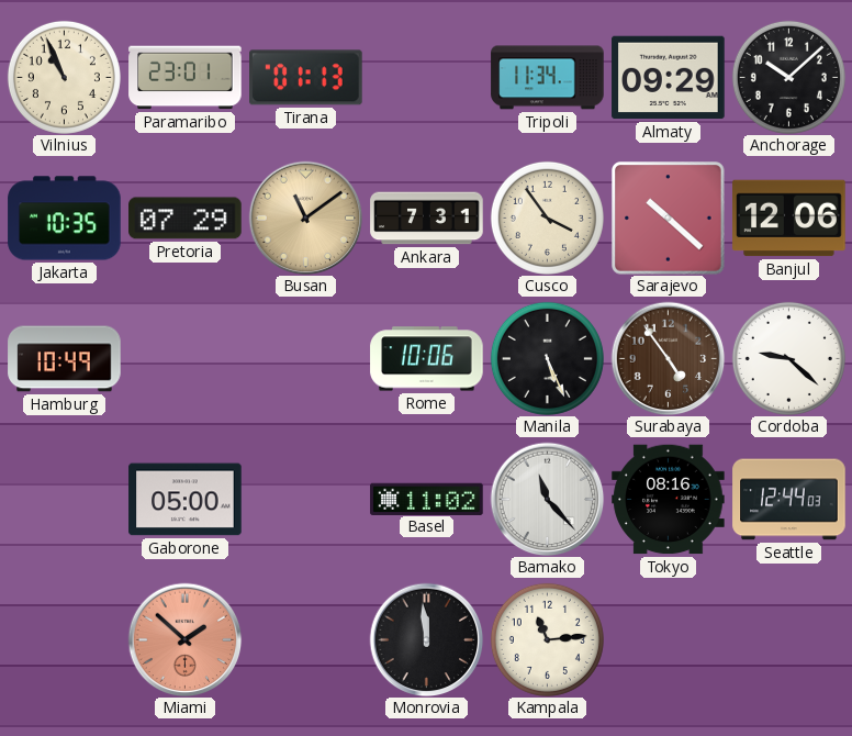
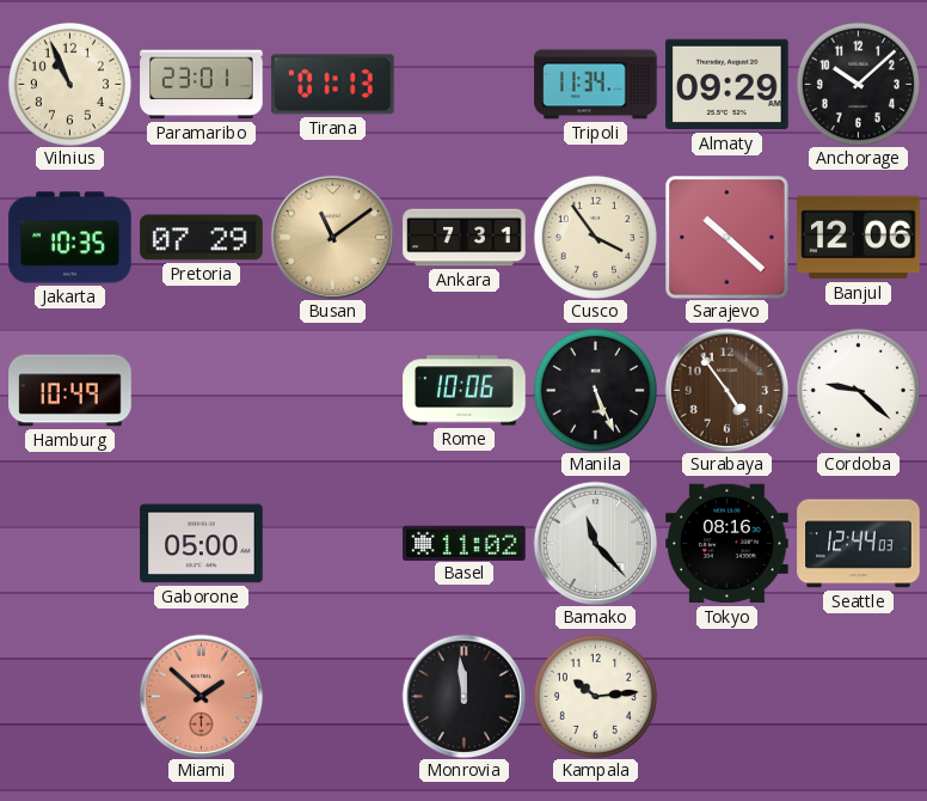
Kampala: 11:14 -> 10:14 (595, 696)
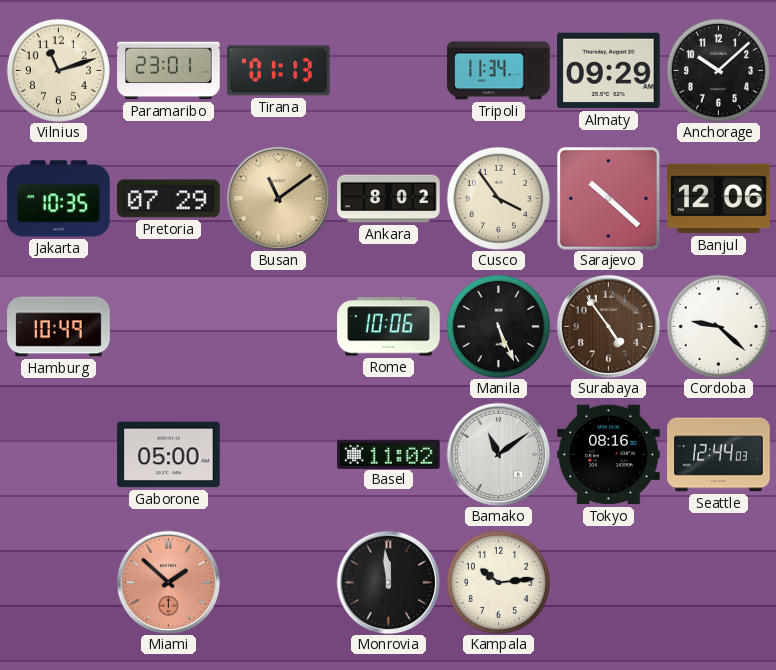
Vilnius: 10:56 -> 11:12 (58, 70)
Ankara: 7:31 -> 8:02 (389, 199)
Bamako: 11:23 -> 11:09 (498, 454)
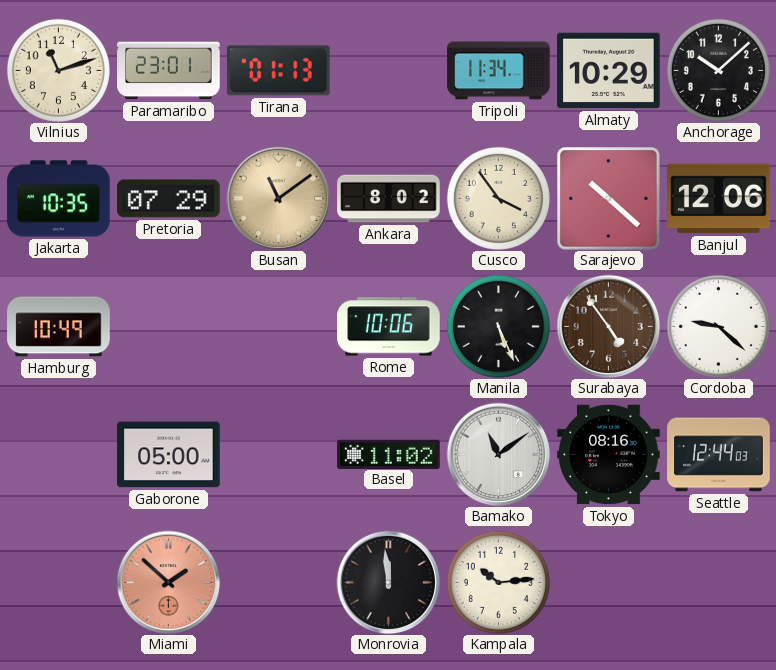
Almaty: 09:29 -> 10:29 (609, 71)
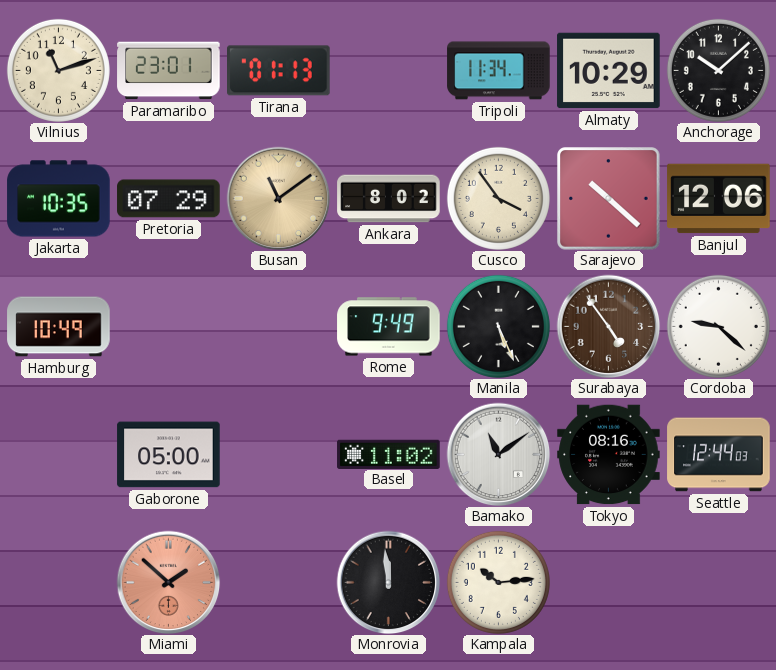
Rome: 10:06 -> 9:49 (389, 327)
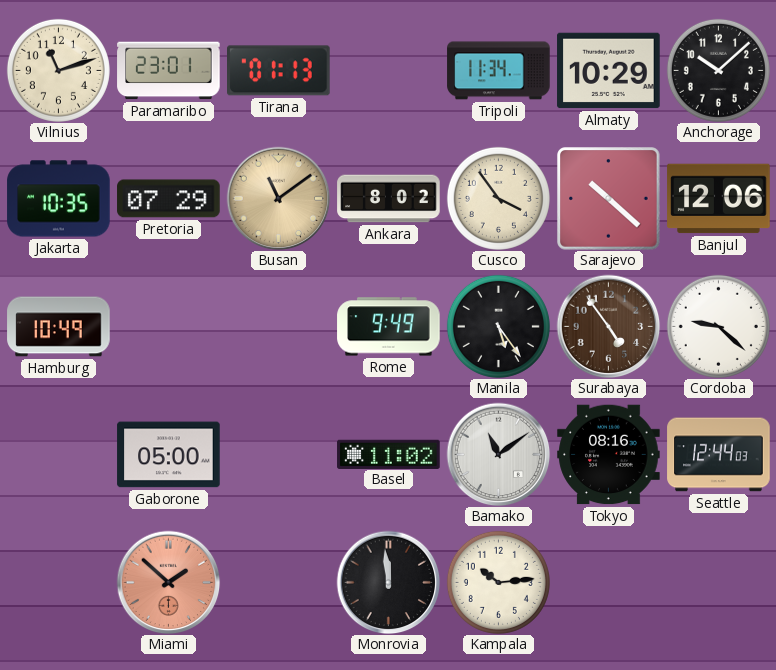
Manila: 5:26 -> 5:24 (498, 326)
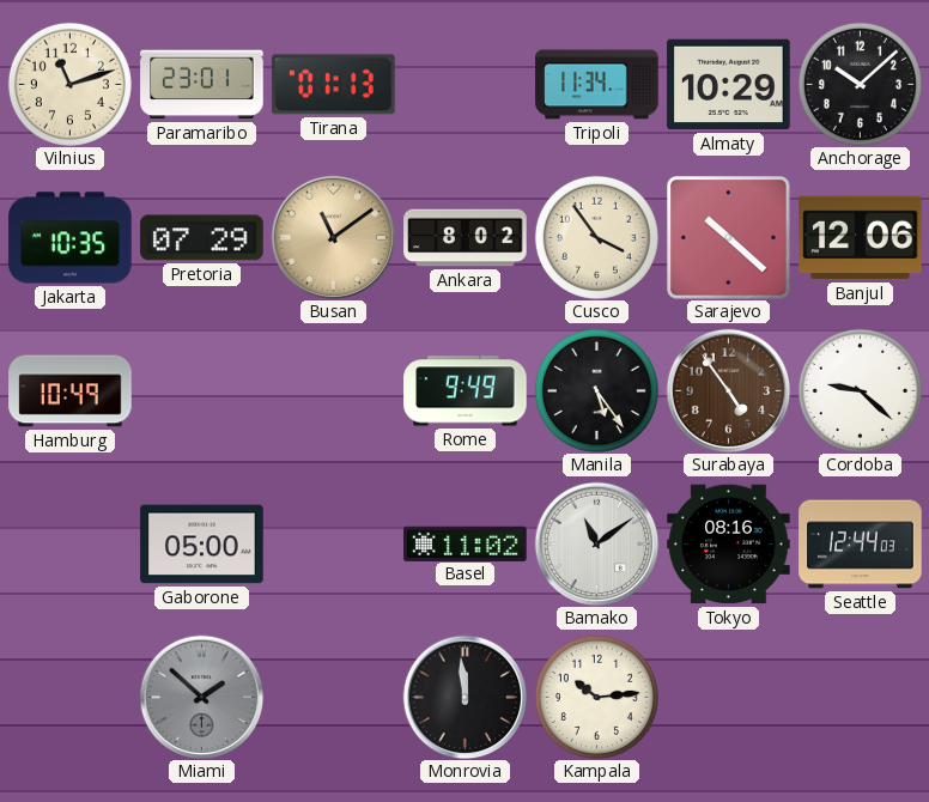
Miami dial: salmon -> grey (201, 697)
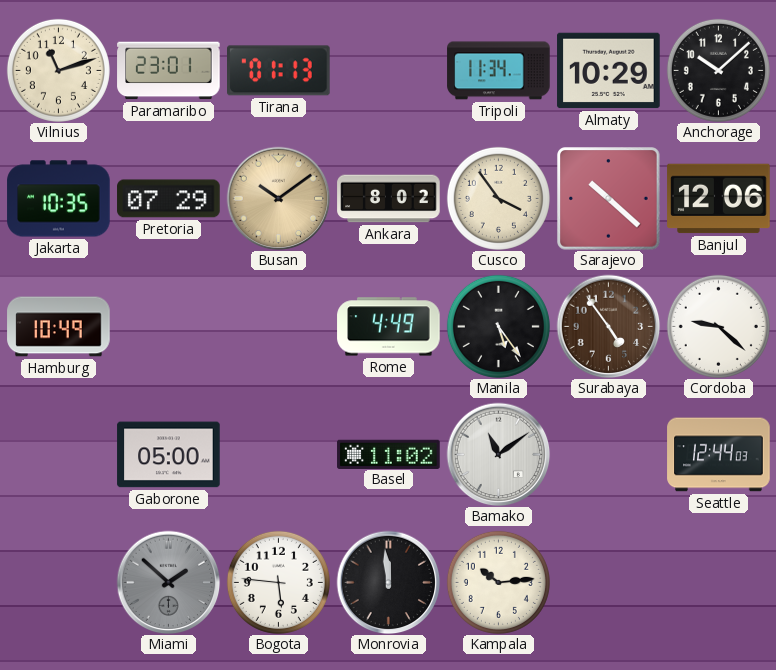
Busan: 11:09 -> 10:09 (278, 198)
Rome: 9:49 -> 4:49 (389, 327)
Tokyo: 08:16 -> none (729, 545)
Bogota: none -> 5:46 (278, 582)
